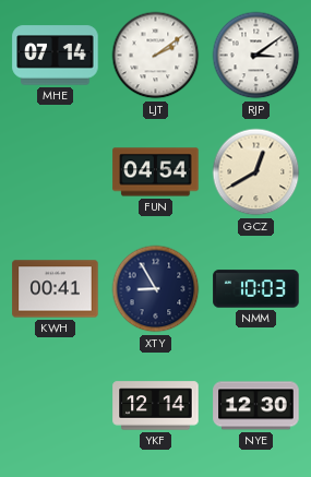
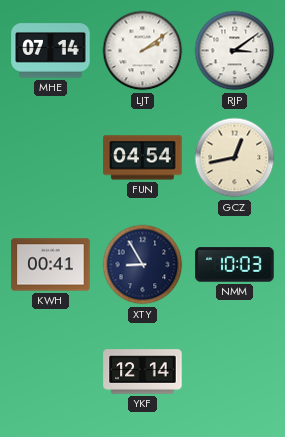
GCZ: 12:40 -> 12:43 (235, 158)
NYE: 12:30 -> none (256, 406)
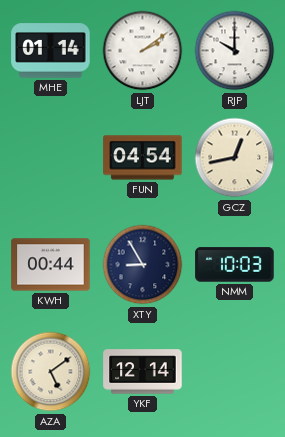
MHE: 07:14 -> 01:14 (51, 51)
RJP: 3:09 -> 10:00 (235, 51)
KWH: 00:41 -> 00:44 (51, 265)
AZA: none -> 5:09 (51, 372)
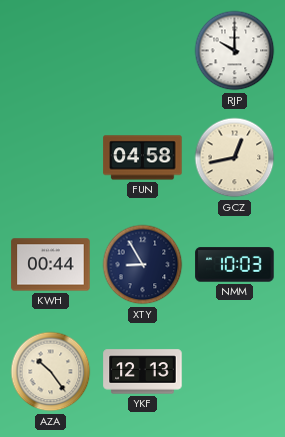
MHE: 01:14 -> none (51, 51)
LJT: 2:09 -> none (143, 51)
FUN: 04:54 -> 04:58 (143, 158)
AZA: 5:09 -> 10:24 (51, 372)
YKF: 12:14 -> 12:13 (143, 372)
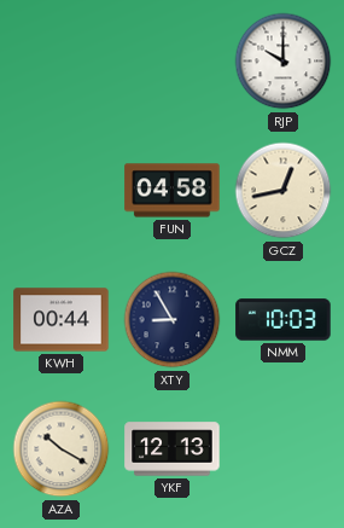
AZA: 10:24 -> 10:20 (62, 449)
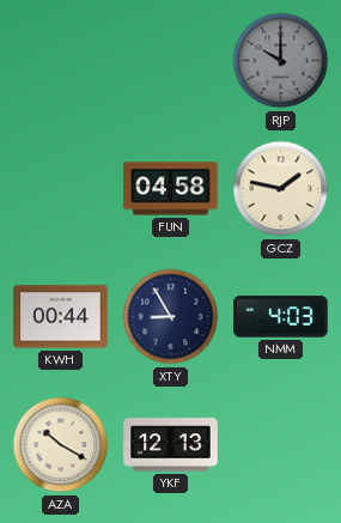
RJP dial: white -> grey (281, 61)
GCZ: 12:43 -> 1:47 (281, 189)
NMM: 10:03 -> 4:03 (281, 317)
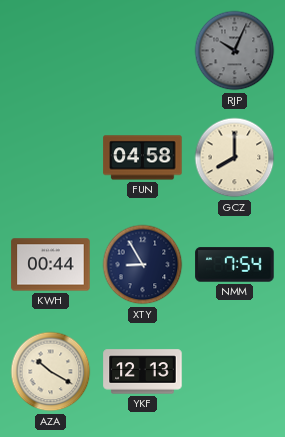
RJP: 10:00 -> 10:04 (235, 51)
GCZ: 1:47 -> 8:00 (235, 158)
NMM: 4:03 -> 7:54 (235, 265)
